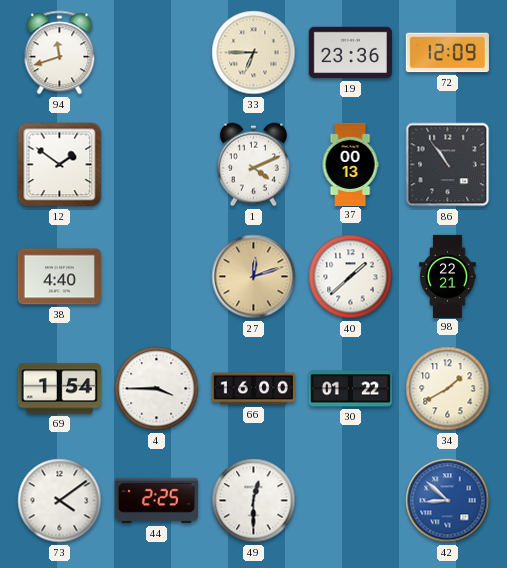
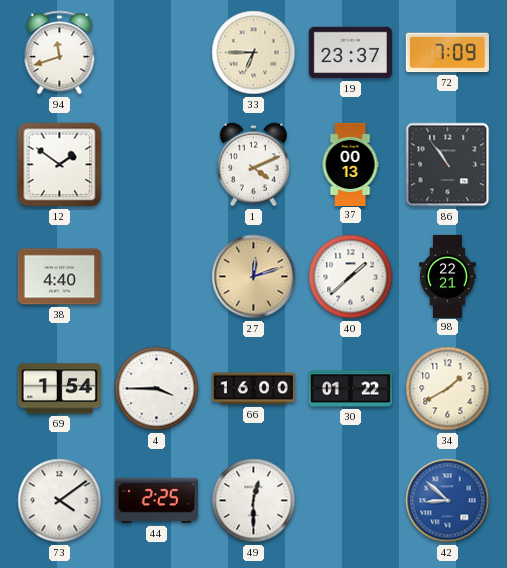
19: 23:36 -> 23:37 (350, 53)
72: 12:09 -> 7:09 (447, 53)
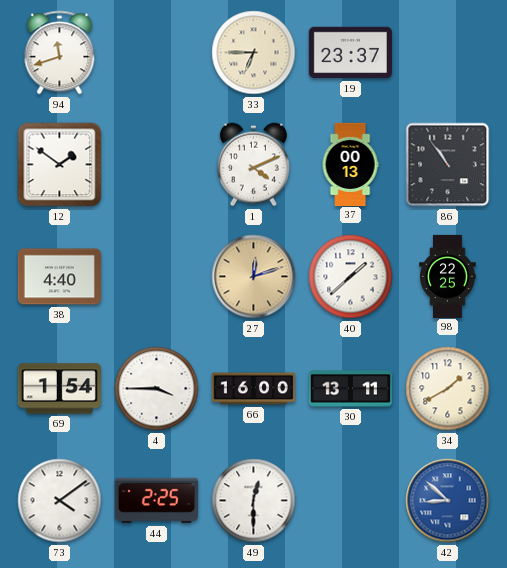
72: 7:09 -> none (447, 53)
98: 22:21 -> 22:25 (448, 276)
30: 01:22 -> 13:11 (350, 389)
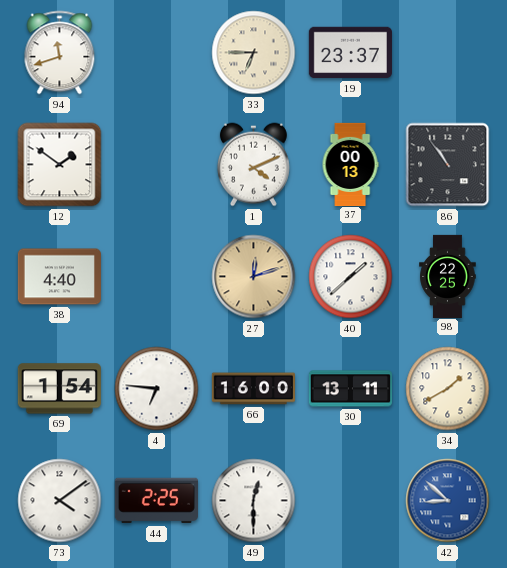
4: 3:45 -> 6:46 (157, 389)
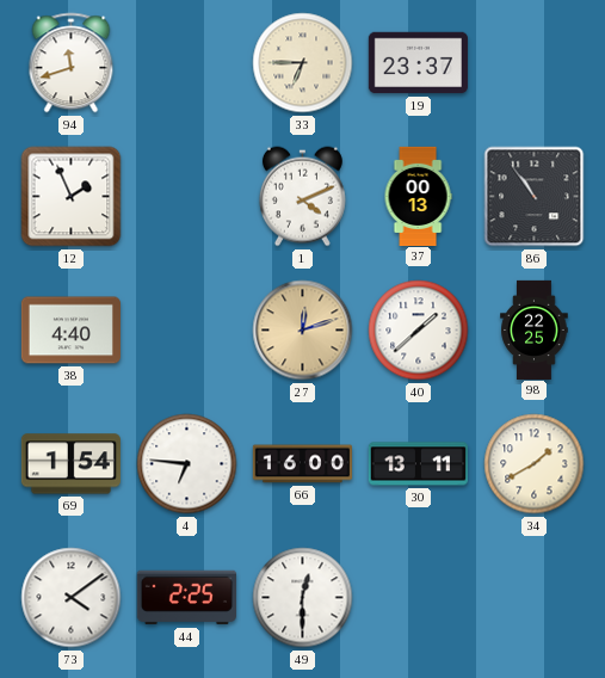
12: 1:51 -> 1:56 (72, 197)
42: 8:52 -> none (448, 501)
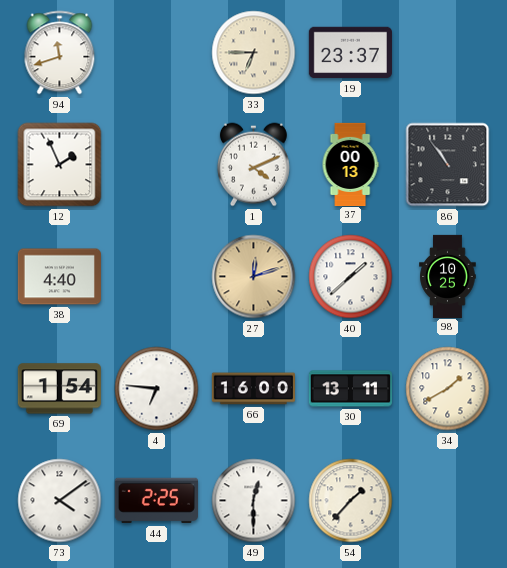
98: 22:25 -> 10:25 (448, 276)
54: none -> 1:37 (351, 501)
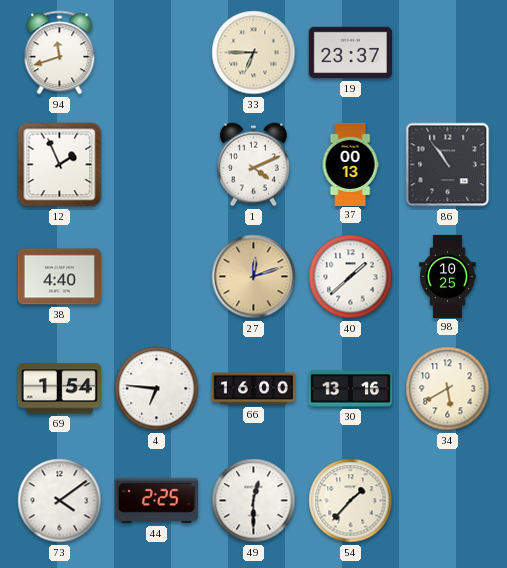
30: 13:11 -> 13:16 (350, 389)
34: 1:40 -> 5:40 (448, 389)
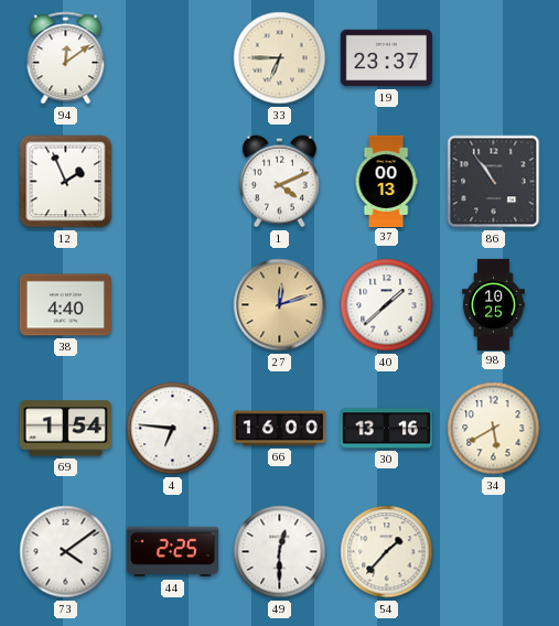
94: 11:42 -> 12:09 (66, 58)
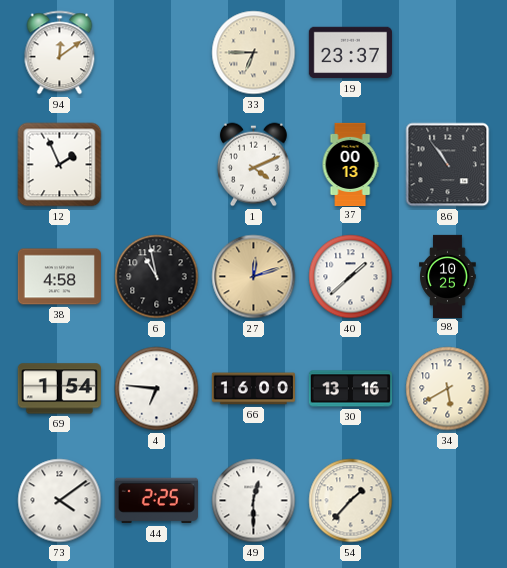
38: 4:40 -> 4:58 (59, 277)
6: none -> 10:58 (157, 277)
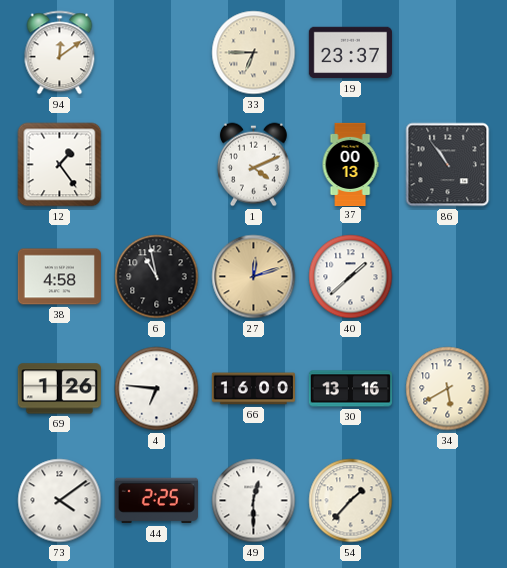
12: 1:56 -> 1:24 (60, 165)
98: 10:25 -> none (448, 276)
69: 1:54 -> 1:26 (59, 389)
